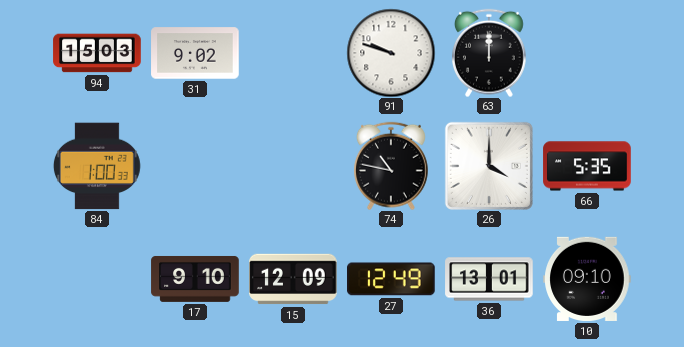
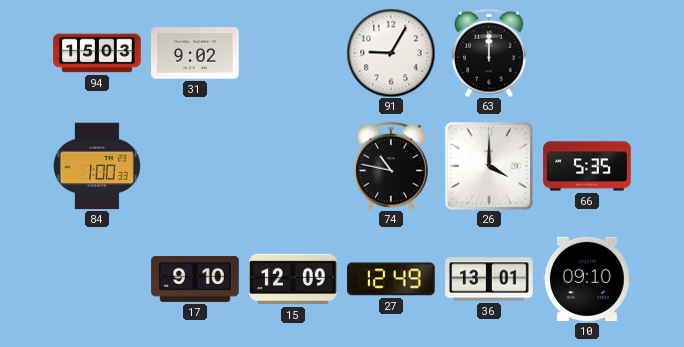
91: 9:48 -> 9:05 (391, 53)
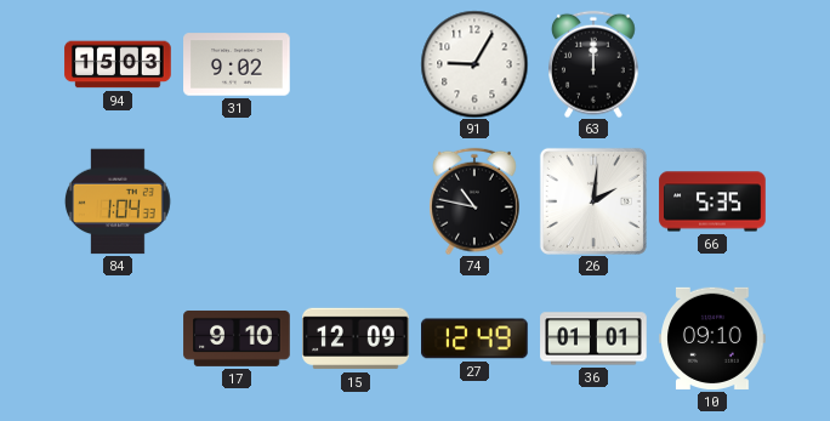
84: 1:00 -> 1:04 (118, 201)
26: 4:00 -> 2:01 (593, 201)
36: 13:01 -> 01:01 (593, 338)
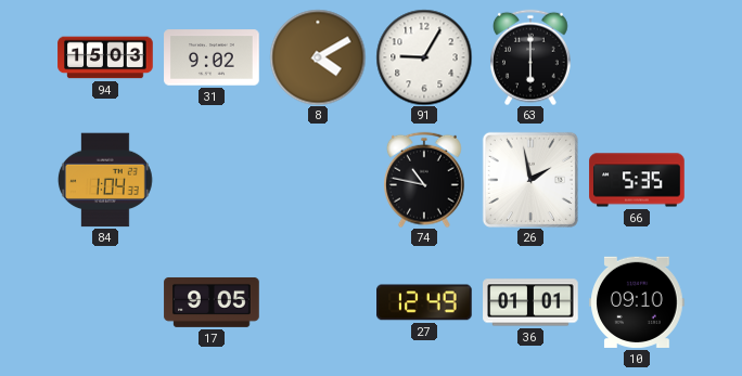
8: none -> 4:10 (318, 57)
63: 12:00 -> 6:00 (532, 57)
26: 2:01 -> 1:58 (530, 180)
17: 9:10 -> 9:05 (212, 302)
15: 12:09 -> none (356, 338)
